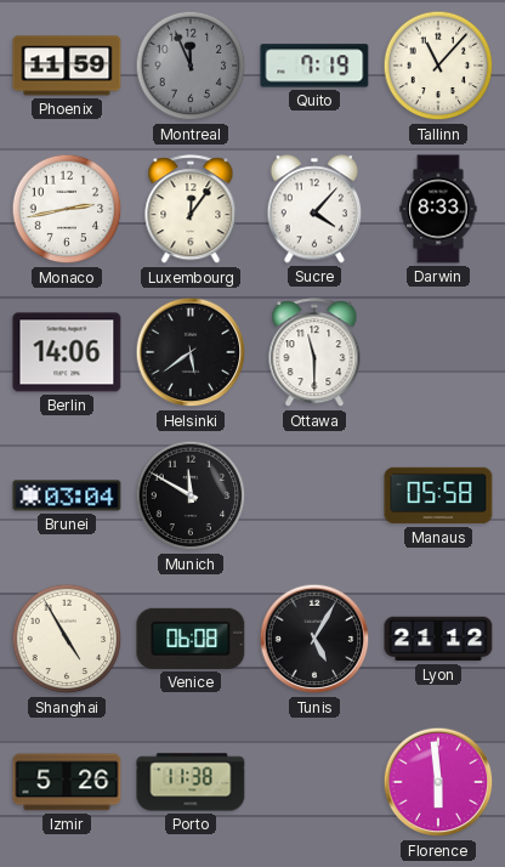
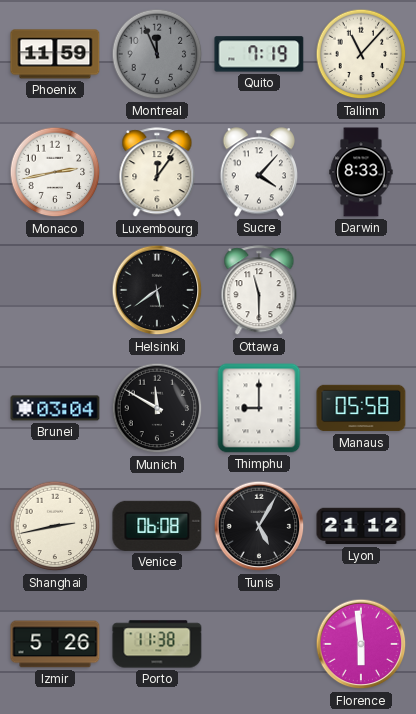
Berlin: 14:06 -> none (67, 352)
Thimphu: none -> 9:00 (259, 408)
Shanghai: 4:55 -> 2:43 (55, 526)
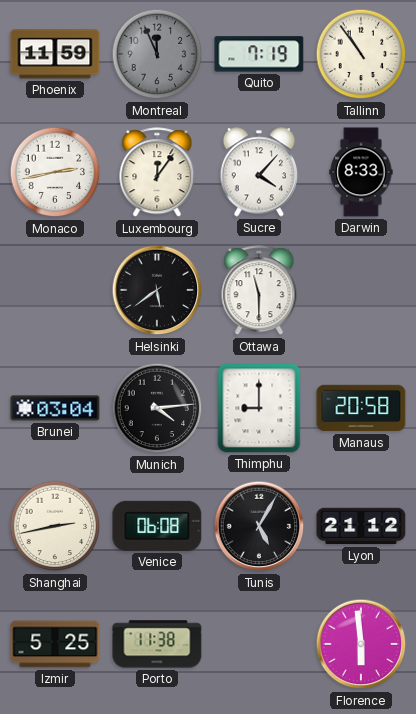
Tallinn: 11:07 -> 10:54 (361, 54)
Munich: 11:50 -> 4:14 (157, 408)
Manaus: 05:58 -> 20:58 (361, 408)
Izmir: 5:26 -> 5:25 (55, 644)
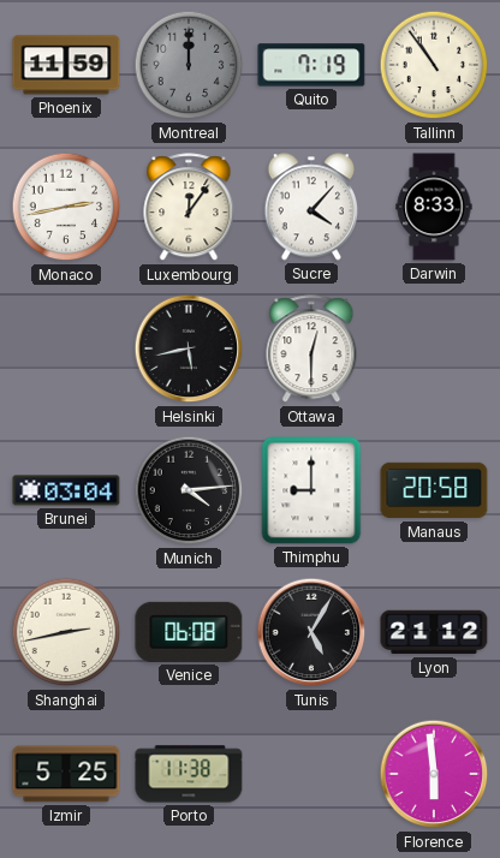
Montreal: 11:56 -> 12:00 (189, 65)
Helsinki: 5:39 -> 5:43 (189, 348)
Ottawa: 11:30 -> 12:30 (311, 350)
